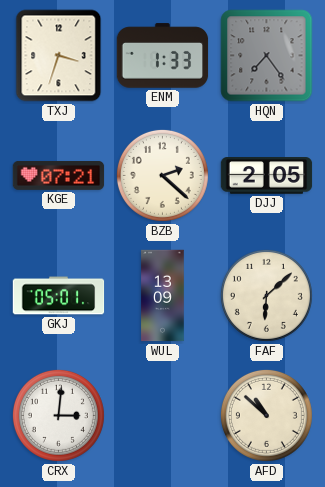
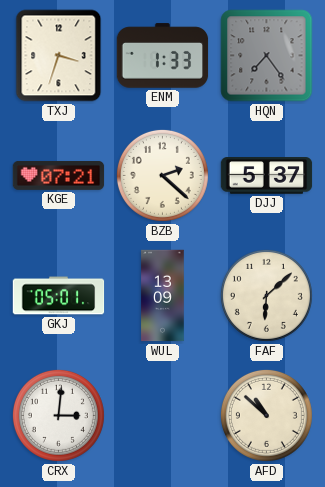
DJJ: 2:05 -> 5:37 (267, 176)
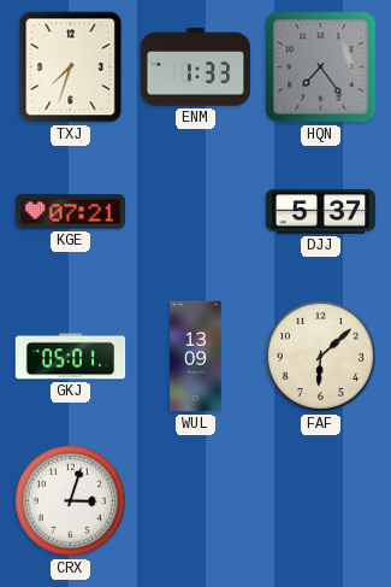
TXJ: 3:33 -> 7:33 (71, 67)
BZB: 2:22 -> none (162, 175)
CRX: 3:01 -> 3:03 (70, 500)
AFD: 10:52 -> none (266, 415)
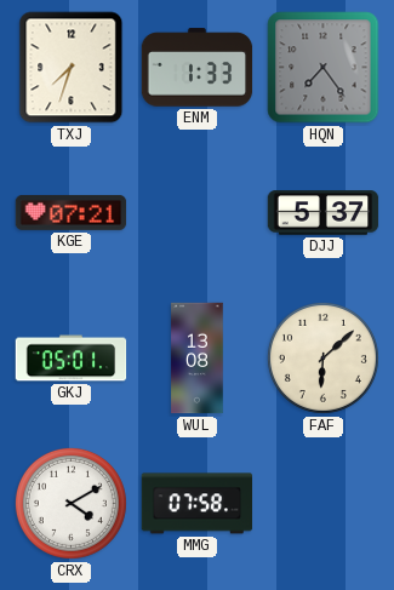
WUL: 13:09 -> 13:08 (198, 359)
CRX: 3:03 -> 4:10 (70, 503)
MMG: none -> 07:58 (198, 504)
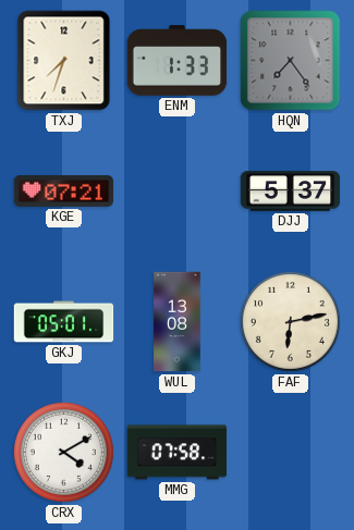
FAF: 6:08 -> 6:13 (290, 321)
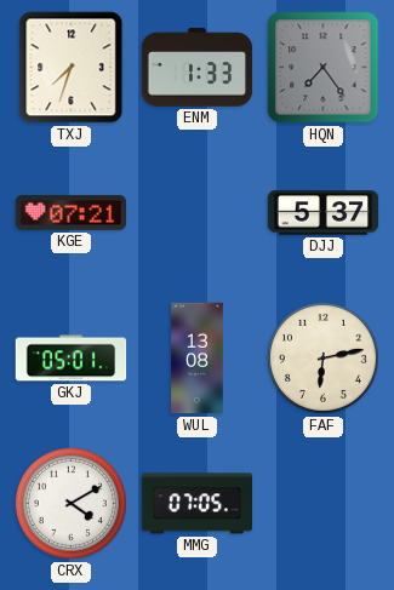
MMG: 07:58 -> 07:05 (198, 504)
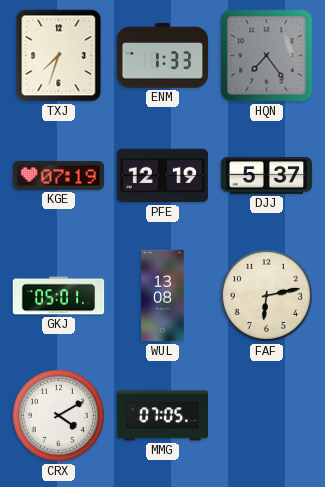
KGE: 07:21 -> 07:19 (59, 176)
PFE: none -> 12:19 (163, 176)
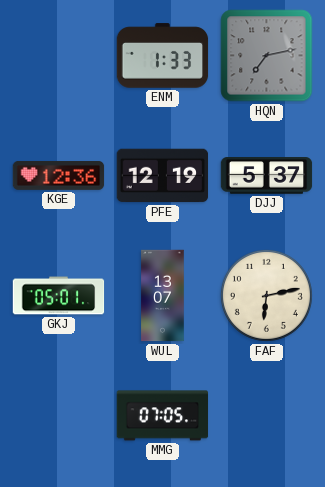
TXJ: 7:33 -> none (59, 56)
HQN: 7:24 -> 7:13 (267, 56)
KGE: 07:19 -> 12:36 (59, 176)
WUL: 13:08 -> 13:07 (163, 296)
CRX: 4:10 -> none (58, 415)
